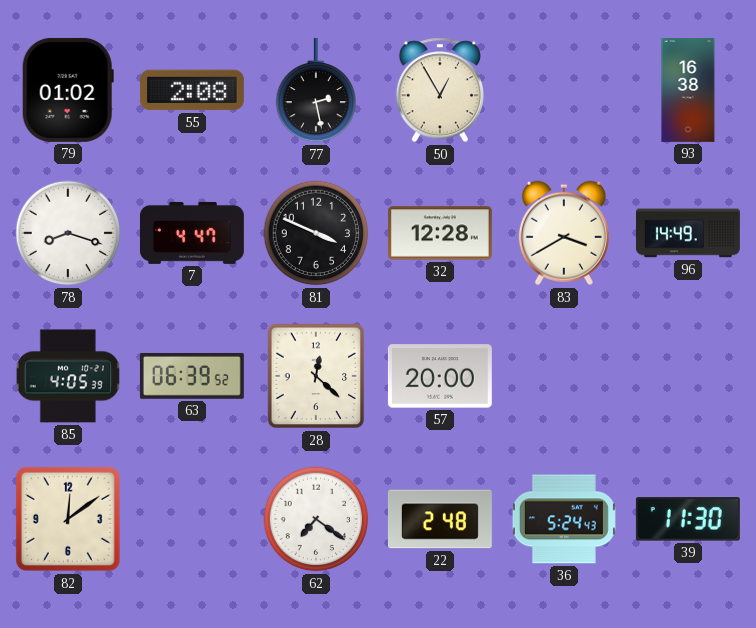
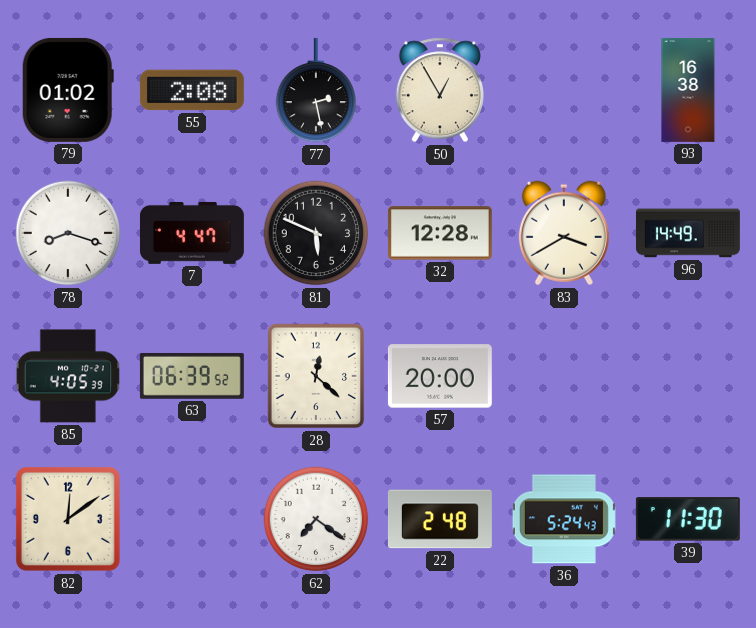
81: 3:49 -> 5:49 (316, 233)
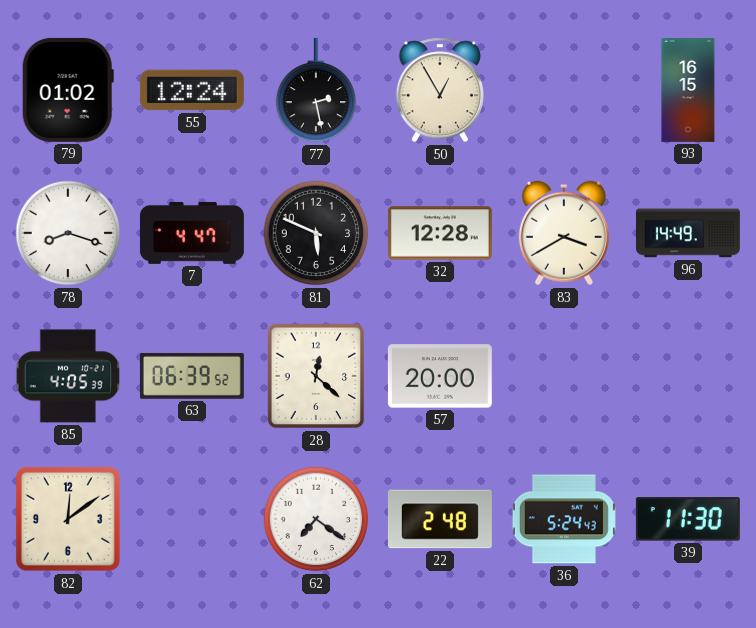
55: 2:08 -> 12:24 (192, 90)
93: 16:38 -> 16:15 (688, 90)
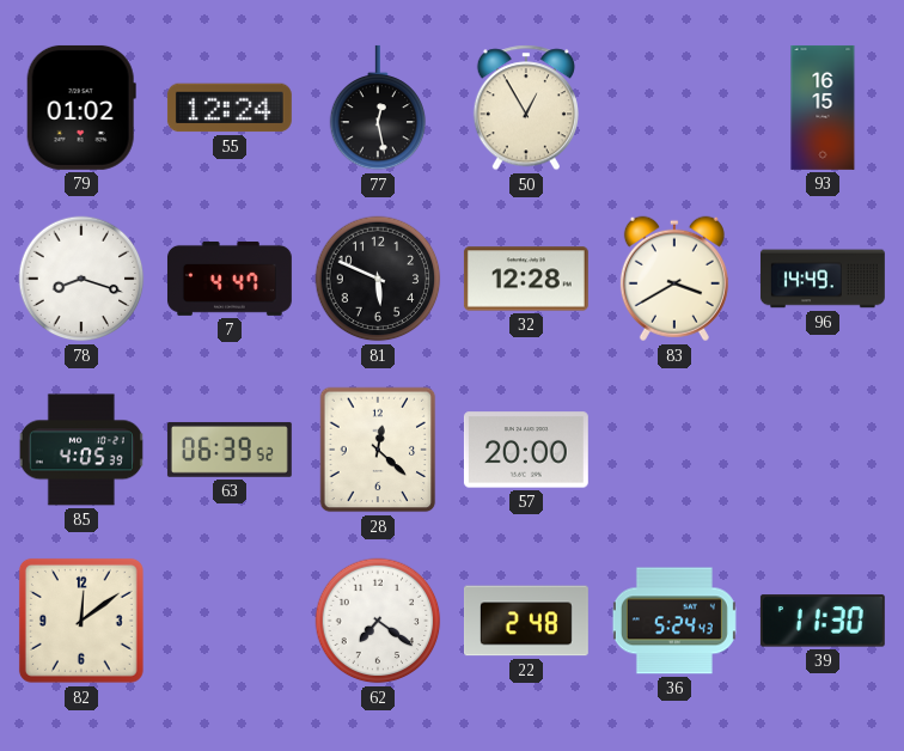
77: 2:28 -> 12:28 (378, 108)
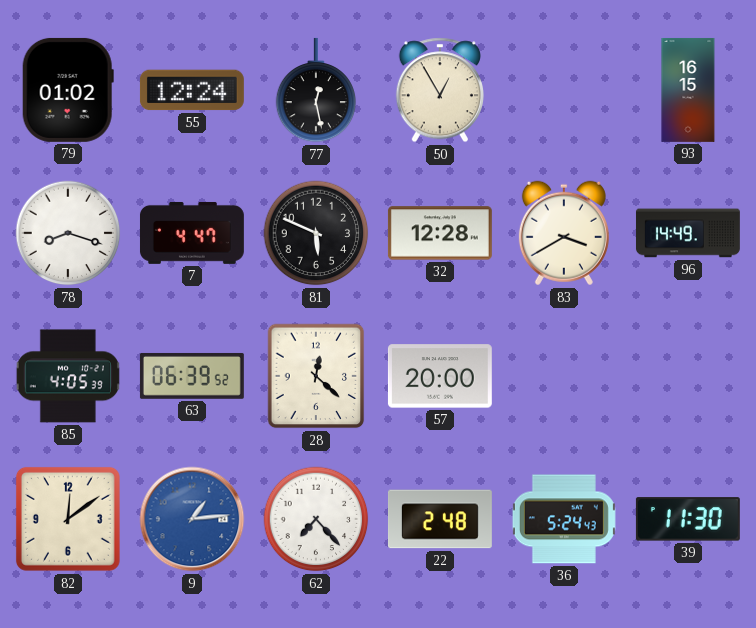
9: none -> 1:14 (192, 519)
62: 7:21 -> 7:23 (316, 519)
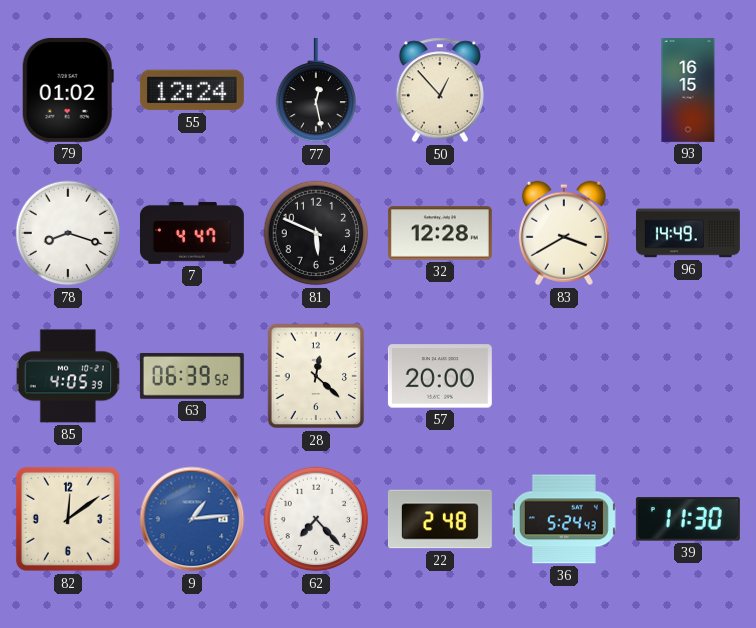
50: 12:55 -> 12:53 (440, 90)
